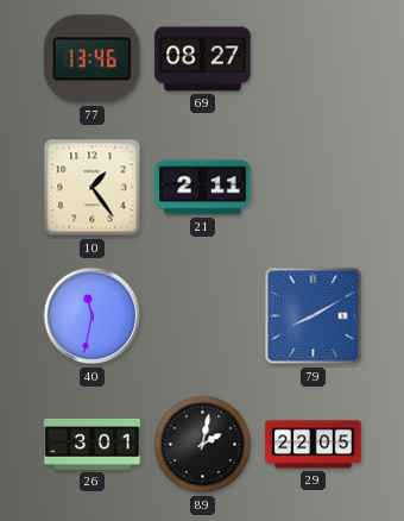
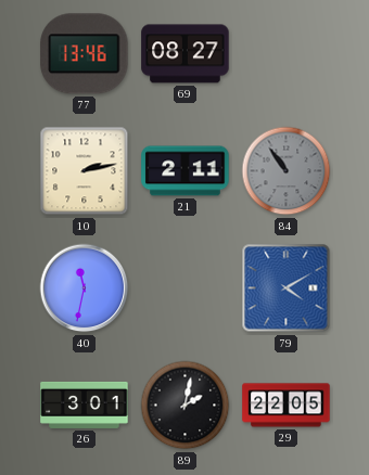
10: 1:24 -> 2:13 (85, 171)
84: none -> 10:54 (287, 171)
79: 8:10 -> 4:10 (287, 288)
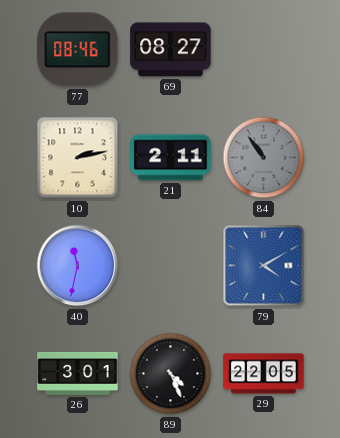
77: 13:46 -> 08:46 (78, 50)
89: 2:02 -> 4:26 (171, 374)
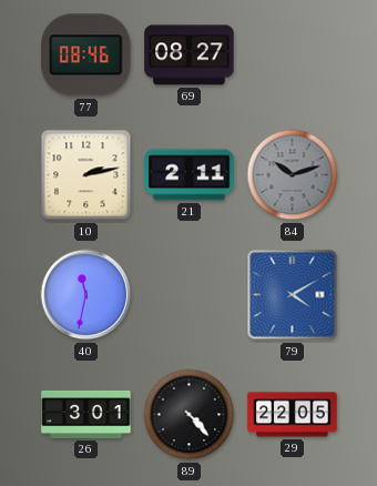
84: 10:54 -> 10:12 (293, 175)
89: 4:26 -> 4:23 (190, 415)
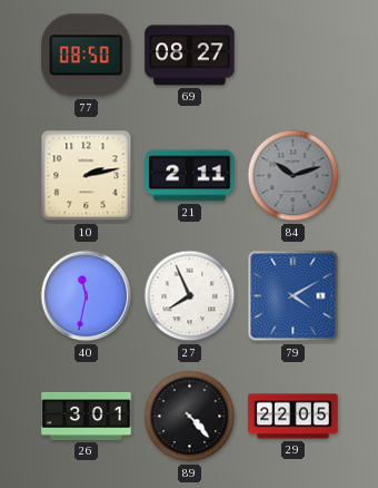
77: 08:46 -> 08:50 (87, 56)
27: none -> 7:56 (190, 296)
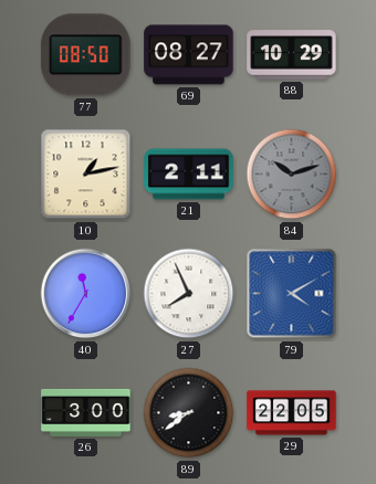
88: none -> 10:29 (292, 55)
10: 2:13 -> 1:13 (86, 175)
40: 11:32 -> 11:35 (86, 294)
26: 3:01 -> 3:00 (86, 412)
89: 4:23 -> 8:39 (189, 413)
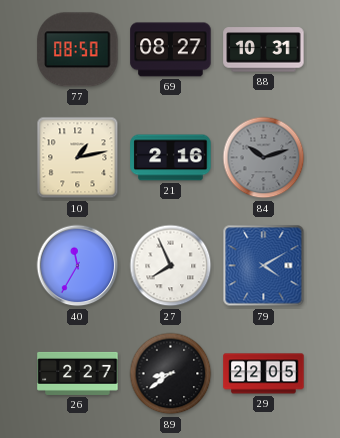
88: 10:29 -> 10:31 (264, 50)
21: 2:11 -> 2:16 (171, 158)
26: 3:00 -> 2:27 (78, 373)
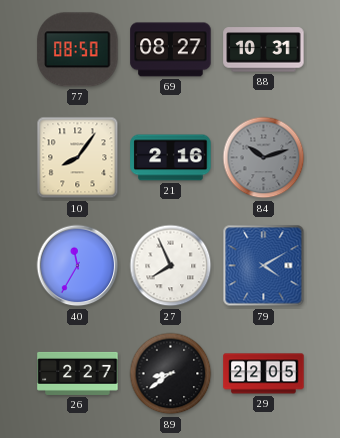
10: 1:13 -> 8:06 (78, 158)
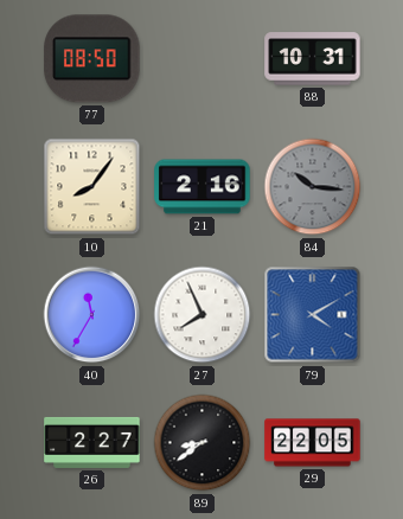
69: 08:27 -> none (171, 50)
84: 10:12 -> 10:16 (313, 187)
